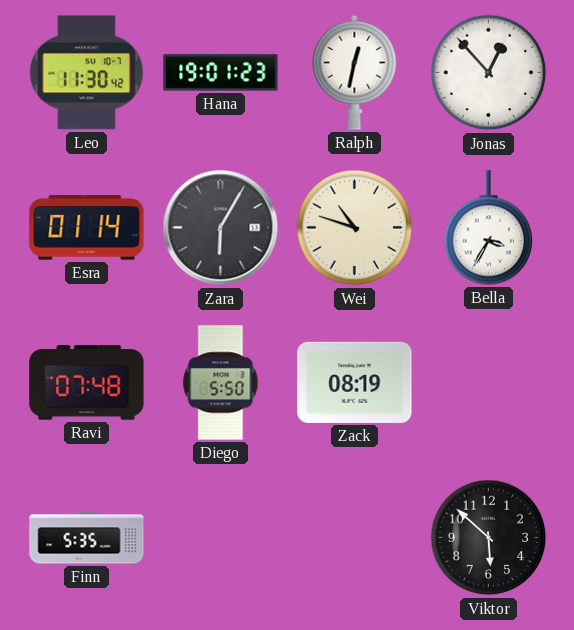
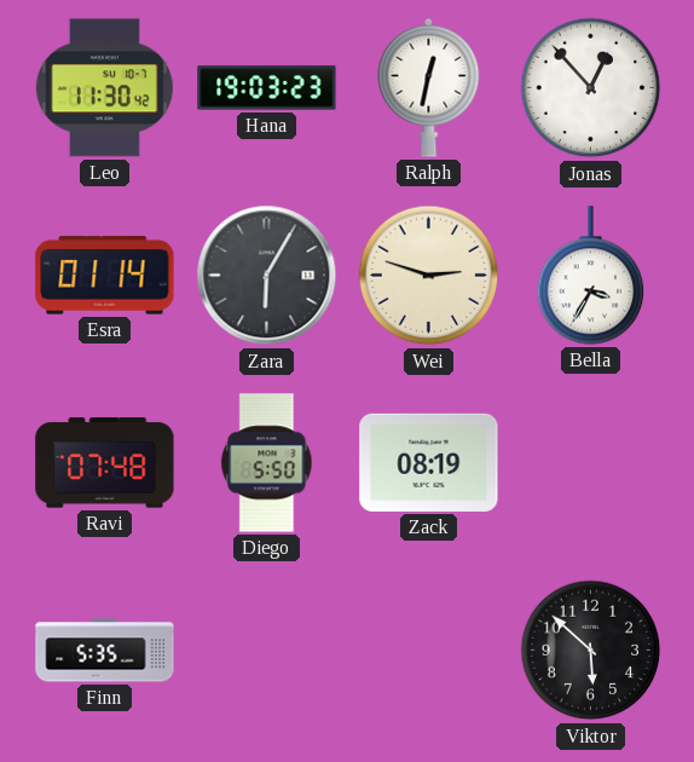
Hana: 19:01 -> 19:03 (267, 88)
Wei: 10:48 -> 2:48 (429, 276)
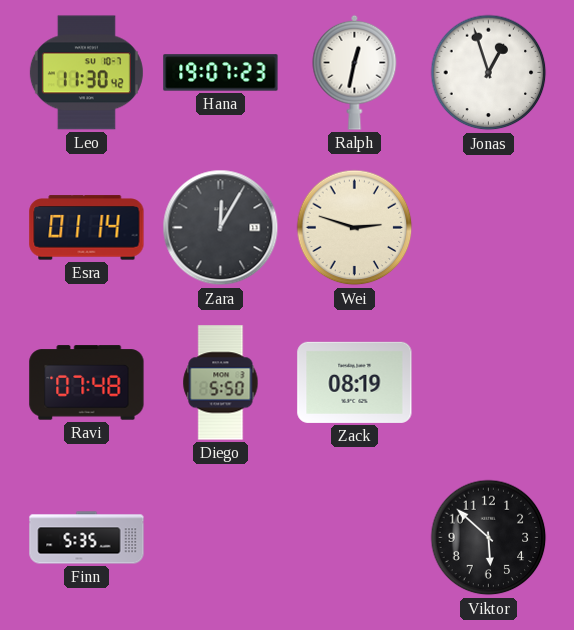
Hana: 19:03 -> 19:07 (221, 73)
Jonas: 12:53 -> 12:57 (489, 73)
Zara: 6:05 -> 12:05 (221, 228)
Bella: 3:35 -> none (591, 276)
